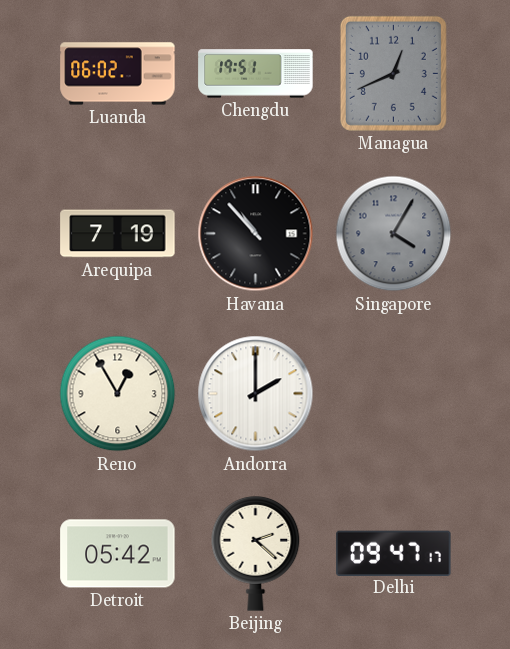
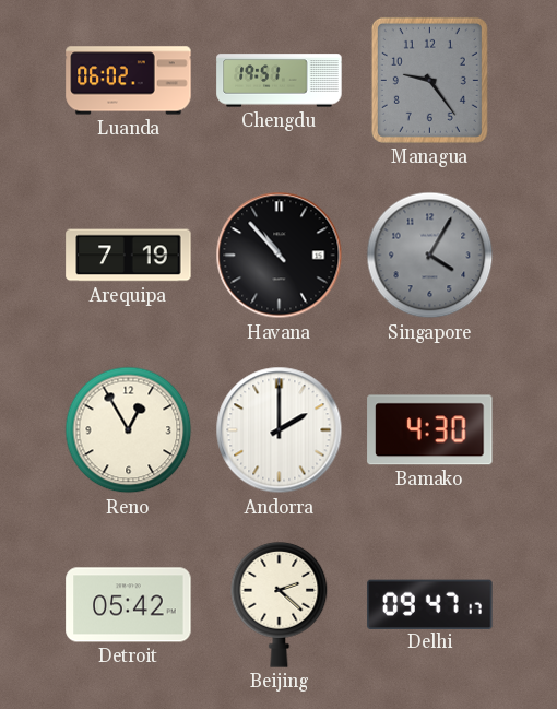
Managua: 12:41 -> 9:24 (429, 80)
Bamako: none -> 4:30 (430, 430)
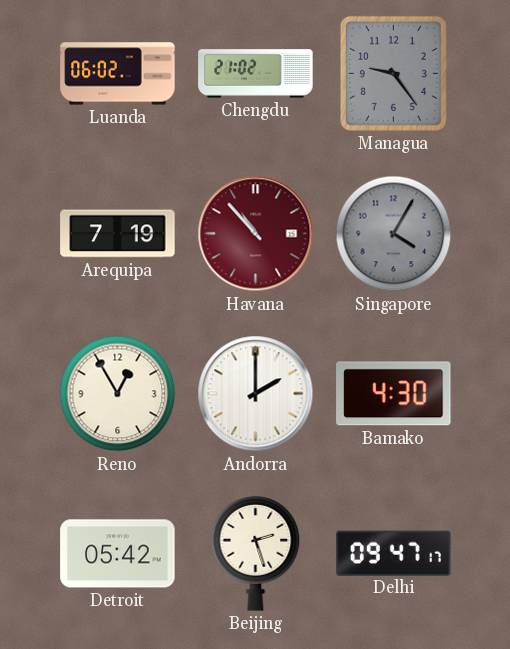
Chengdu: 19:51 -> 21:02 (256, 74)
Havana dial: black -> burgundy (256, 234)
Beijing: 2:22 -> 2:27 (256, 553)
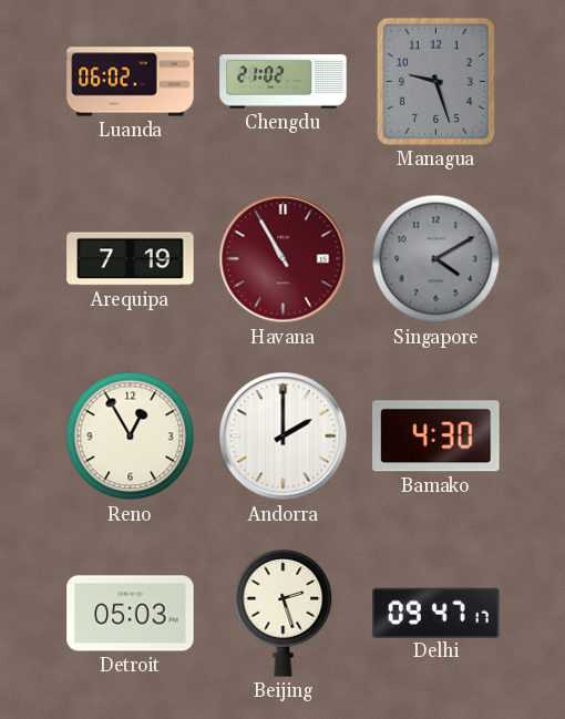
Managua: 9:24 -> 9:27 (435, 81)
Havana: 10:53 -> 10:55 (284, 259)
Singapore: 4:05 -> 4:10 (436, 259)
Detroit: 05:42 -> 05:03 (131, 614)
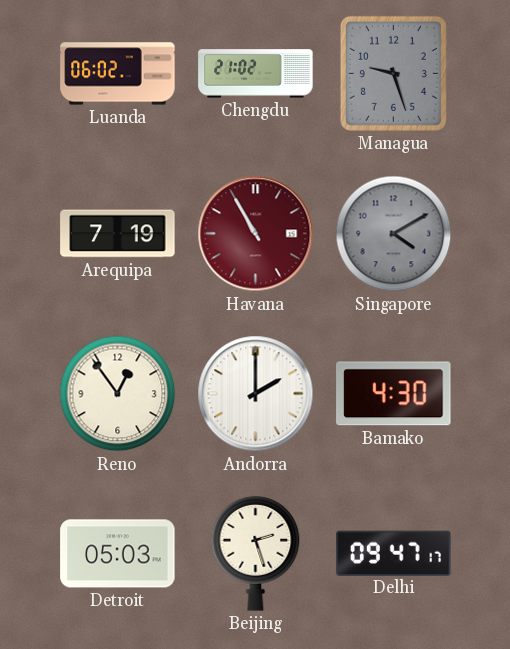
Reno: 12:55 -> 12:54 (118, 394)
